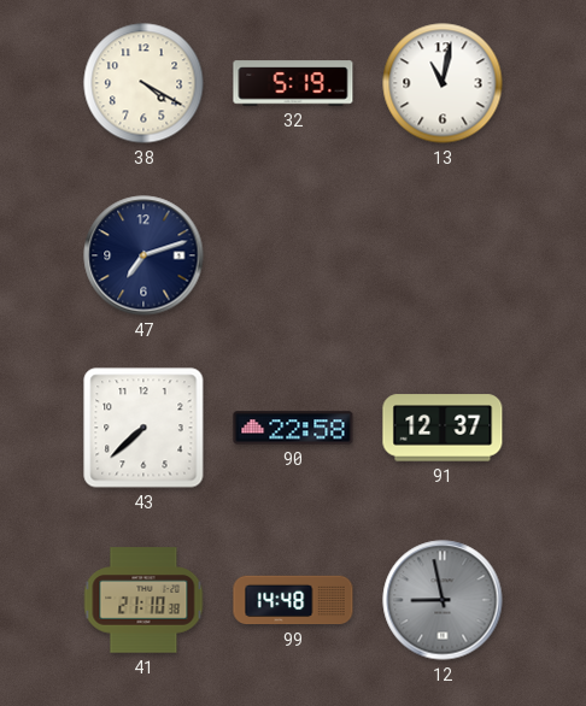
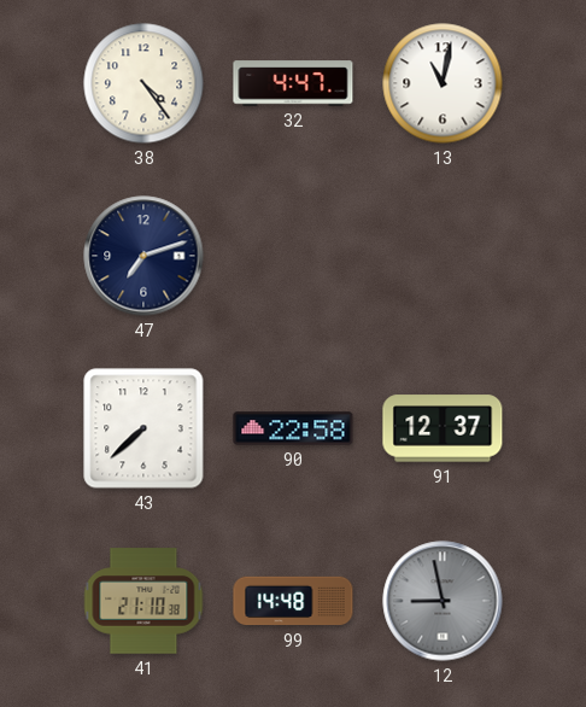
38: 4:20 -> 4:24 (143, 83)
32: 5:19 -> 4:47 (293, 83)
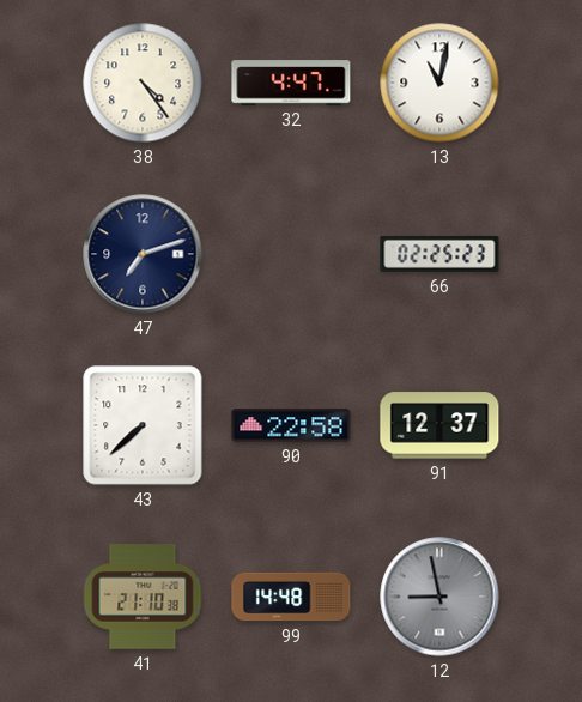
66: none -> 02:25 (439, 254)
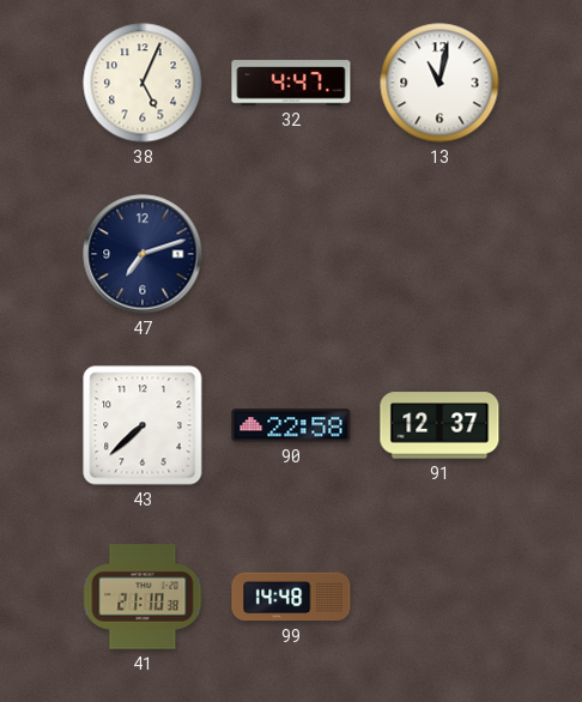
38: 4:24 -> 5:04 (143, 83)
66: 02:25 -> none (439, 254)
12: 8:58 -> none (439, 597)
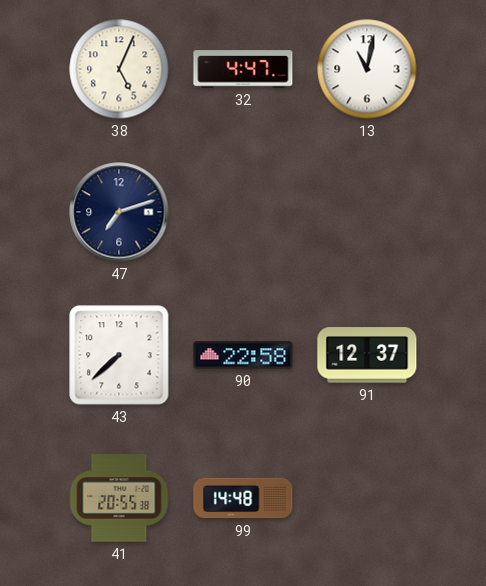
41: 21:10 -> 20:55 (119, 498)
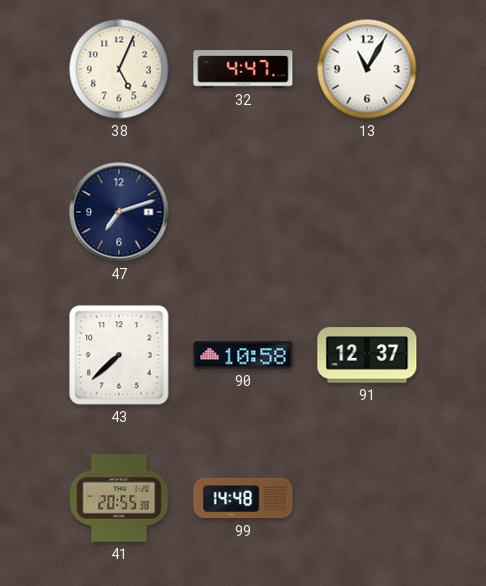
13: 11:02 -> 11:05 (367, 69)
90: 22:58 -> 10:58 (243, 355)
